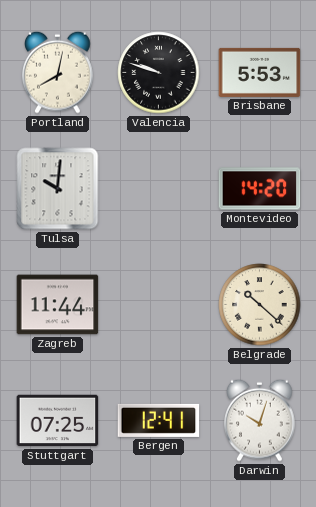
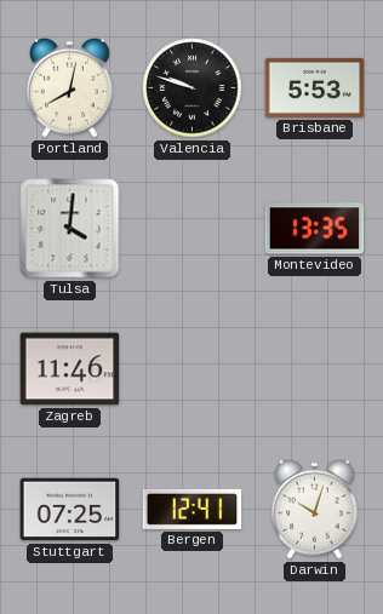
Tulsa: 10:01 -> 4:01 (70, 229)
Montevideo: 14:20 -> 13:35 (315, 229)
Zagreb: 11:44 -> 11:46 (70, 369)
Belgrade: 10:22 -> none (260, 305)
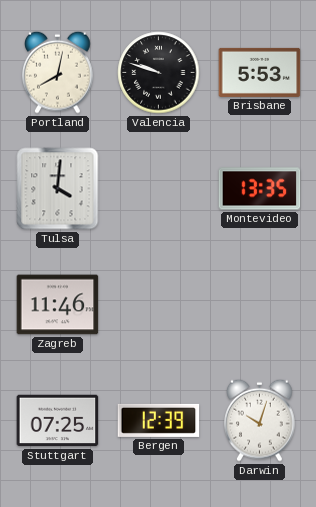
Bergen: 12:41 -> 12:39 (159, 420)
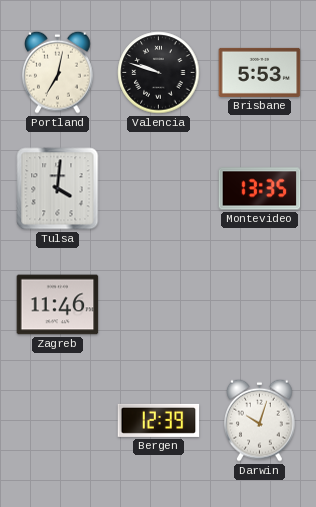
Portland: 8:02 -> 7:02 (58, 72)
Stuttgart: 07:25 -> none (58, 421)
